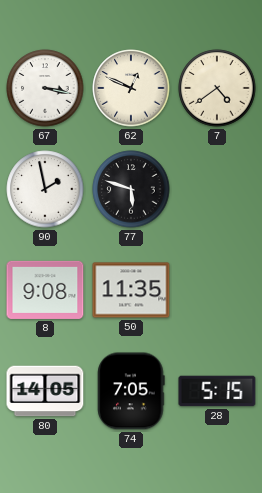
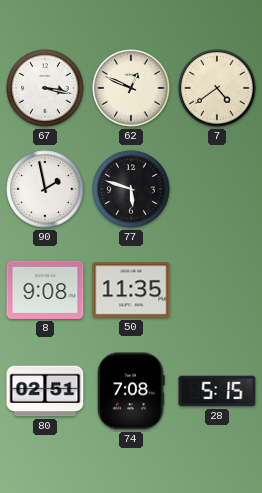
80: 14:05 -> 02:51 (45, 391)
74: 7:05 -> 7:08 (131, 391)
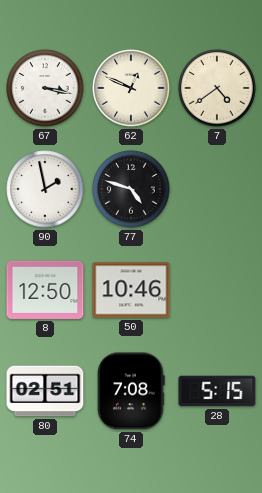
77: 5:48 -> 4:48 (131, 189)
8: 9:08 -> 12:50 (45, 290)
50: 11:35 -> 10:46 (131, 290)
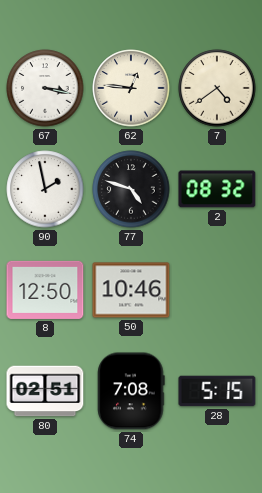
62: 12:49 -> 12:46 (131, 88)
2: none -> 08:32 (217, 189)
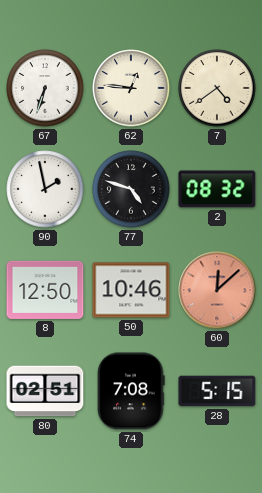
67: 3:17 -> 6:33 (45, 88)
60: none -> 12:08 (217, 290)
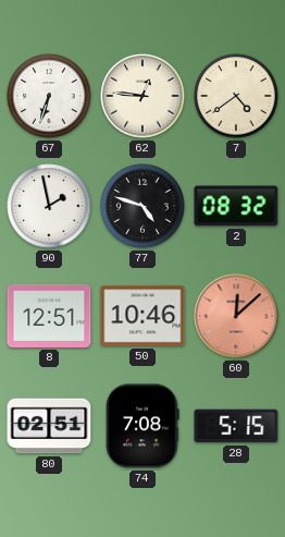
8: 12:50 -> 12:51 (49, 316)
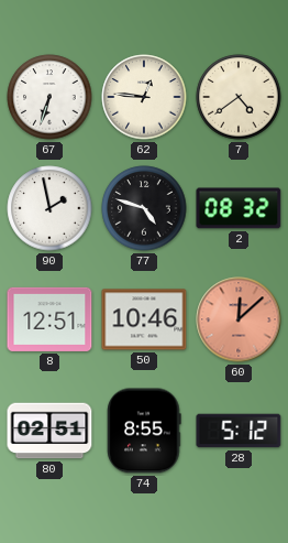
74: 7:08 -> 8:55 (144, 431)
28: 5:15 -> 5:12 (239, 431)
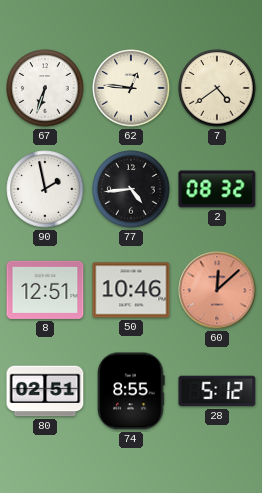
77: 4:48 -> 4:44 (131, 189)
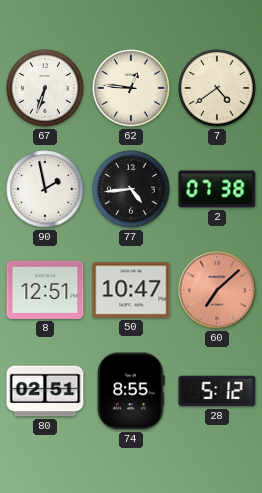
2: 08:32 -> 07:38 (217, 189)
50: 10:46 -> 10:47 (131, 290)
60: 12:08 -> 7:08 (217, 290)
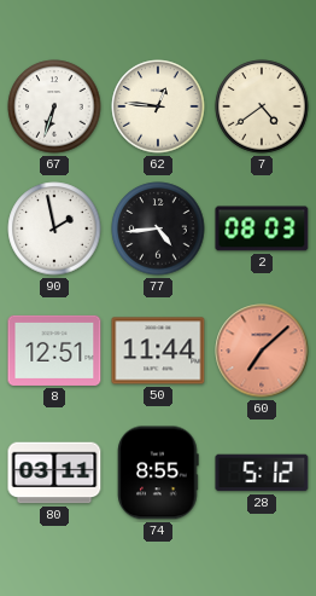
2: 07:38 -> 08:03 (262, 228)
50: 10:47 -> 11:44 (158, 351)
80: 02:51 -> 03:11 (54, 473)
